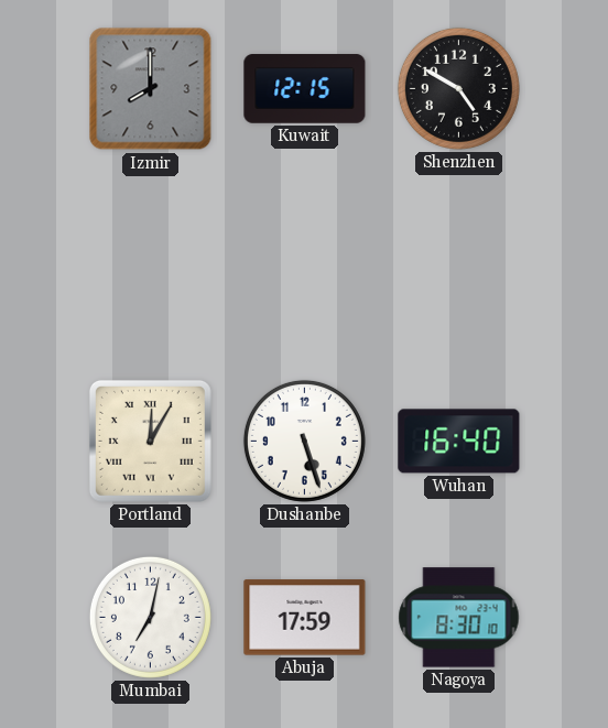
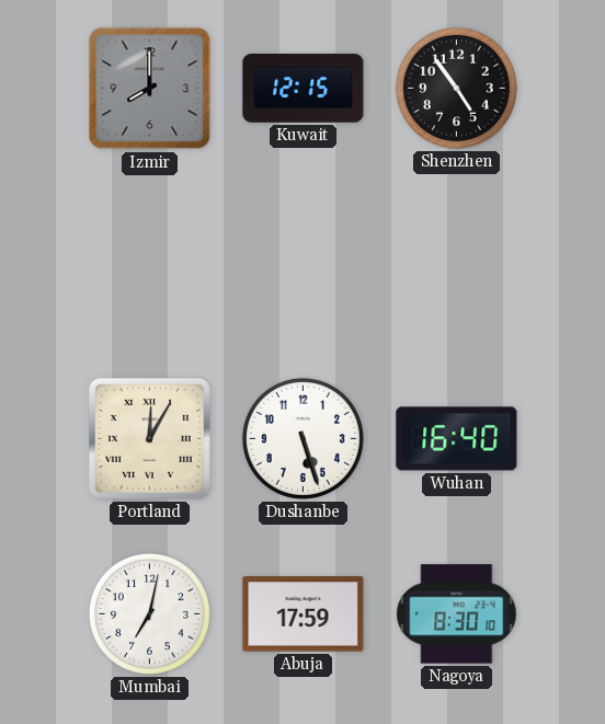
Shenzhen: 4:50 -> 4:54 (456, 88)
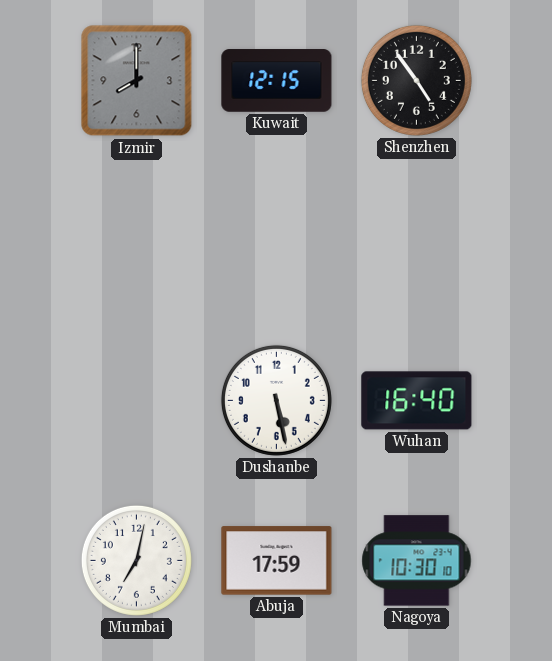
Portland: 12:05 -> none (149, 438)
Dushanbe: 5:27 -> 5:28 (276, 400)
Nagoya: 8:30 -> 10:30 (417, 561)
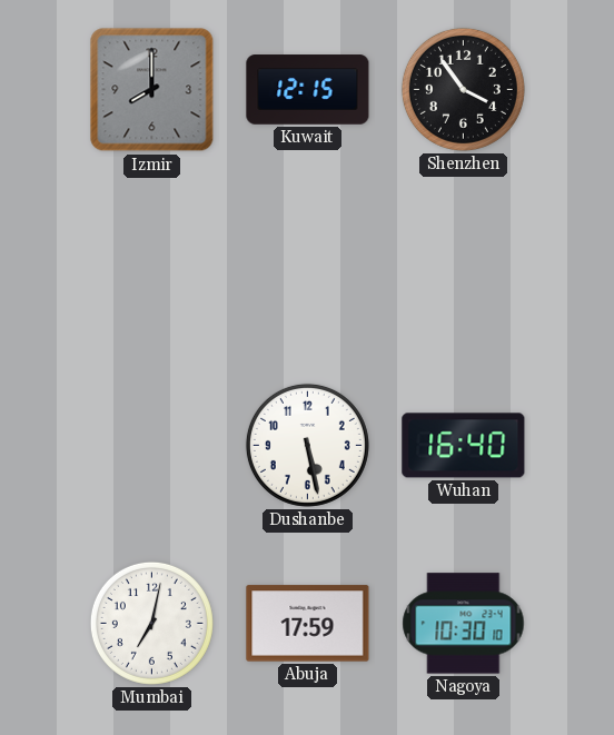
Shenzhen: 4:54 -> 3:54 (463, 89)
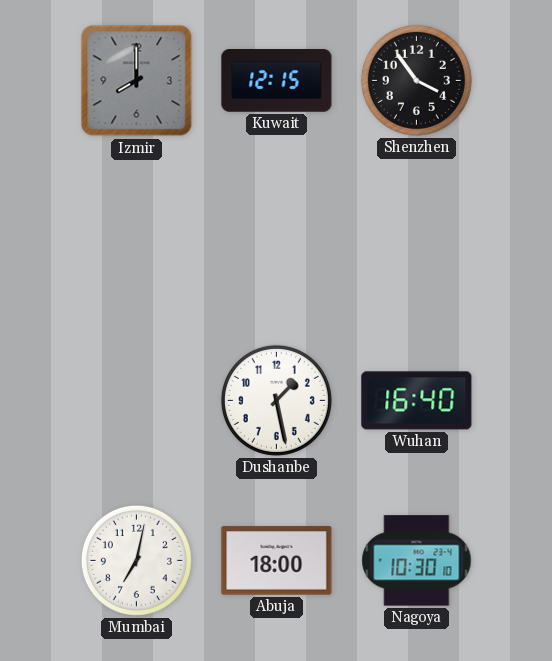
Dushanbe: 5:28 -> 1:28 (276, 400)
Abuja: 17:59 -> 18:00 (277, 561)
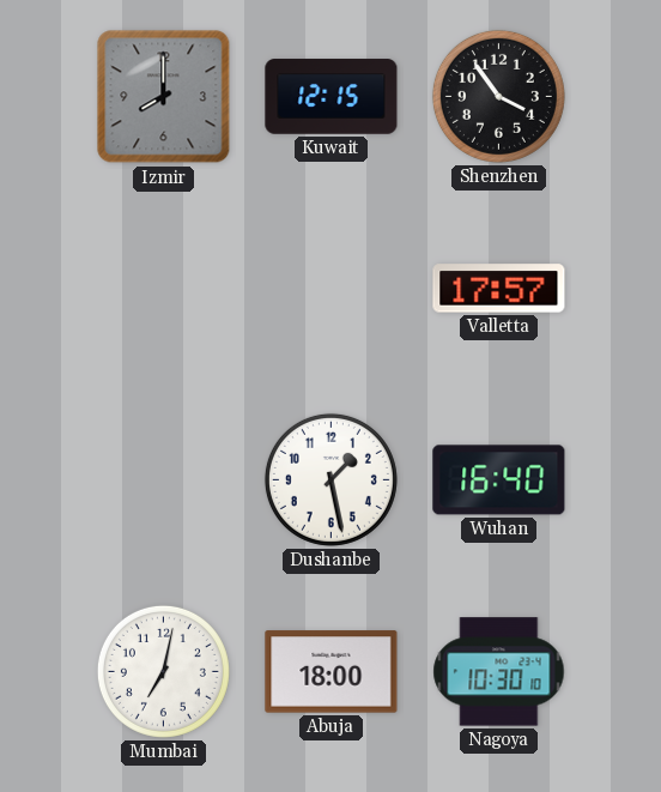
Valletta: none -> 17:57 (499, 289)
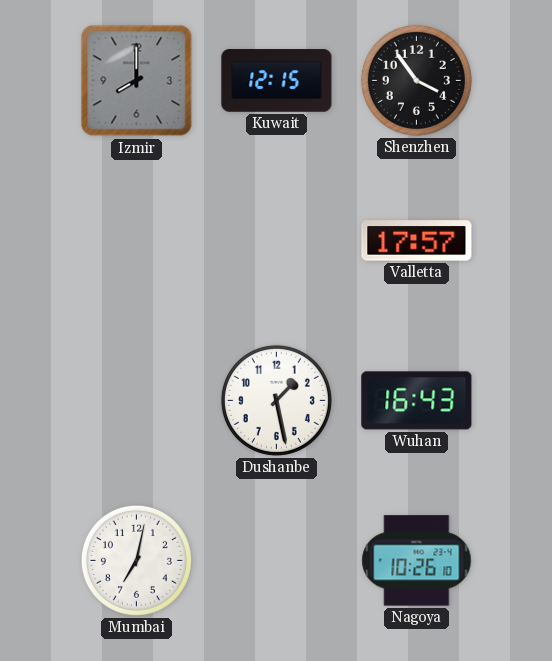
Wuhan: 16:40 -> 16:43 (417, 401)
Abuja: 18:00 -> none (332, 672)
Nagoya: 10:30 -> 10:26 (417, 561)
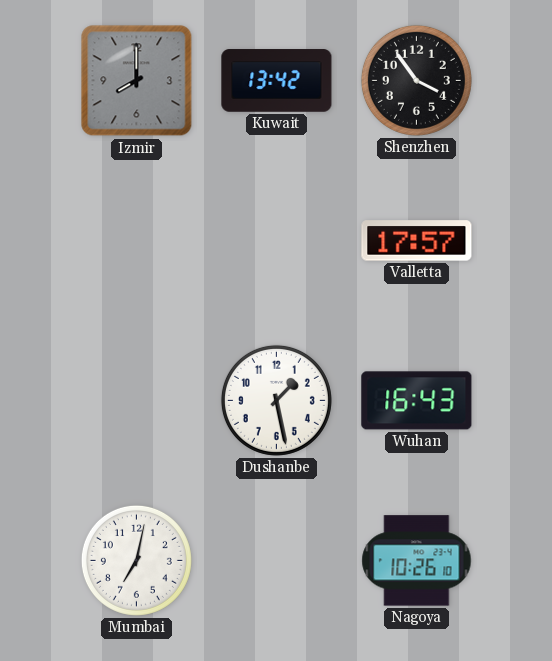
Kuwait: 12:15 -> 13:42 (277, 81)
